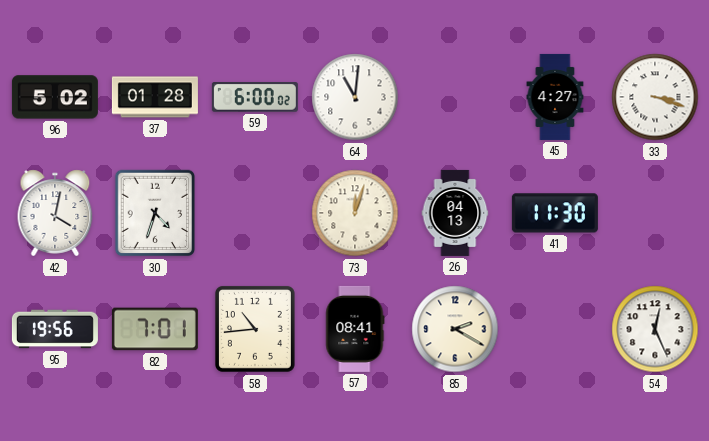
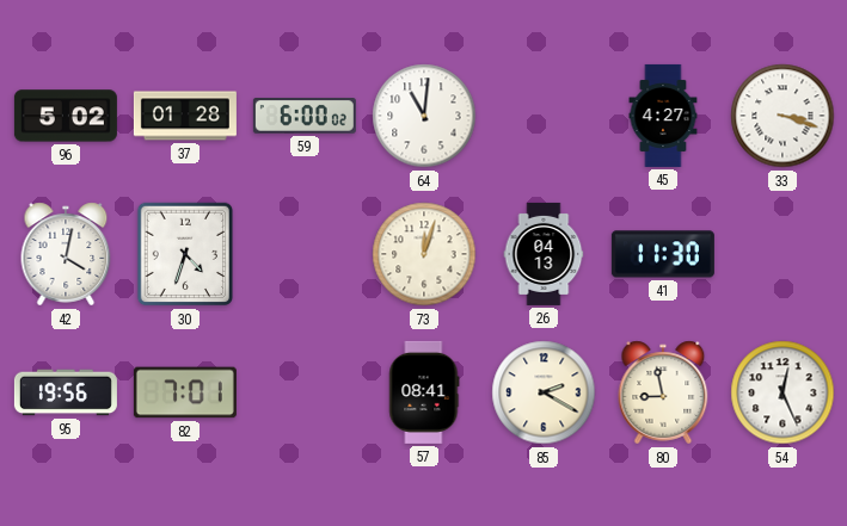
58: 10:44 -> none (255, 329)
80: none -> 8:58 (663, 392)
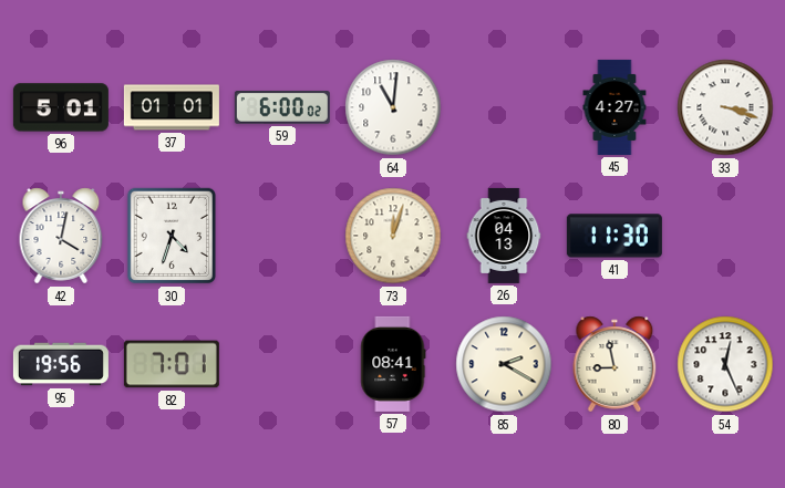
96: 5:02 -> 5:01 (61, 107)
37: 01:28 -> 01:01 (172, 107)
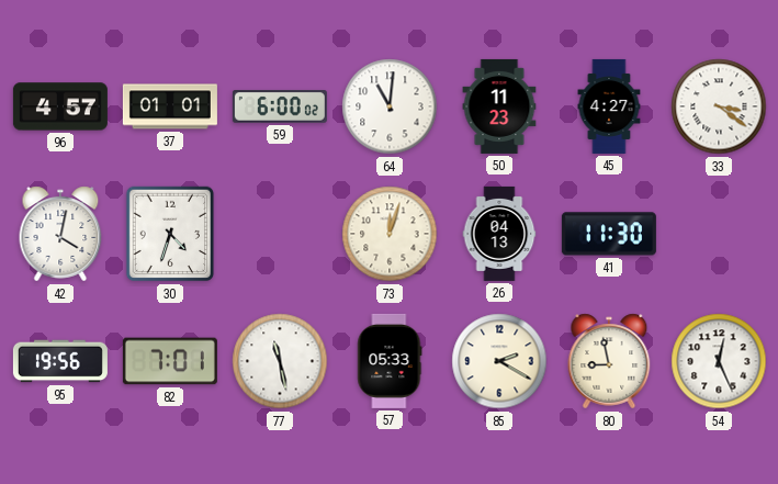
96: 5:01 -> 4:57 (60, 106)
50: none -> 11:23 (499, 106)
33: 3:18 -> 3:21 (719, 106)
77: none -> 11:28 (280, 361)
57: 08:41 -> 05:33 (390, 361)
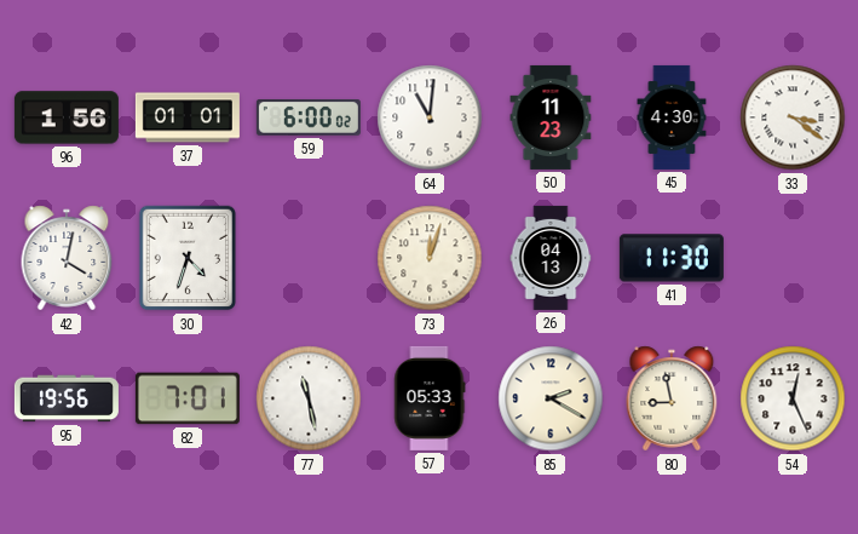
96: 4:57 -> 1:56 (67, 117)
45: 4:27 -> 4:30 (672, 117)
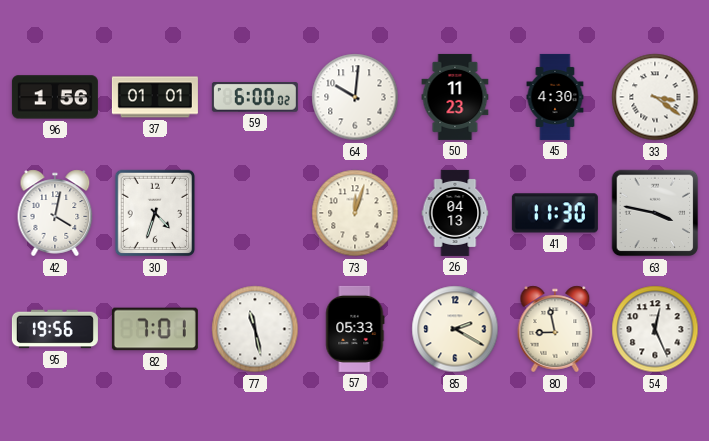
64: 11:01 -> 10:01 (355, 97)
63: none -> 3:47 (655, 213)
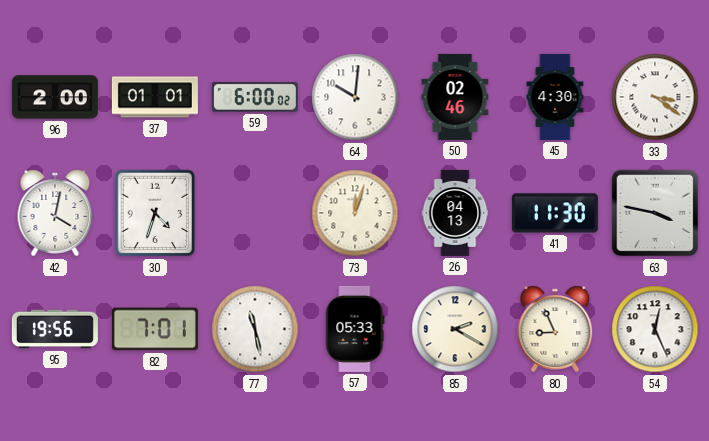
96: 1:56 -> 2:00 (55, 97)
50: 11:23 -> 02:46 (455, 97)
80: 8:58 -> 8:56 (555, 329)
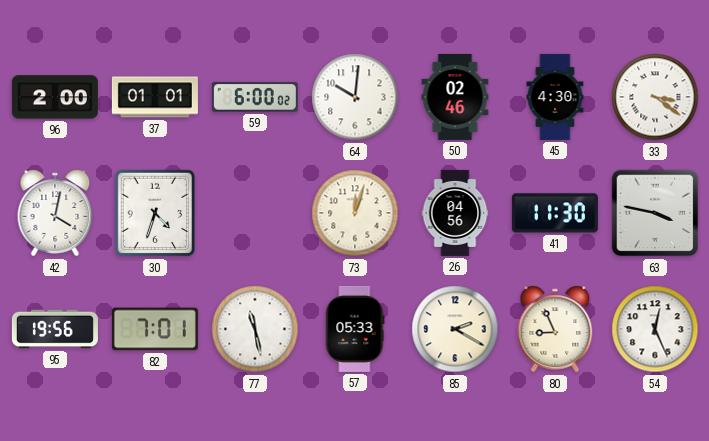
26: 04:13 -> 04:56 (455, 213)
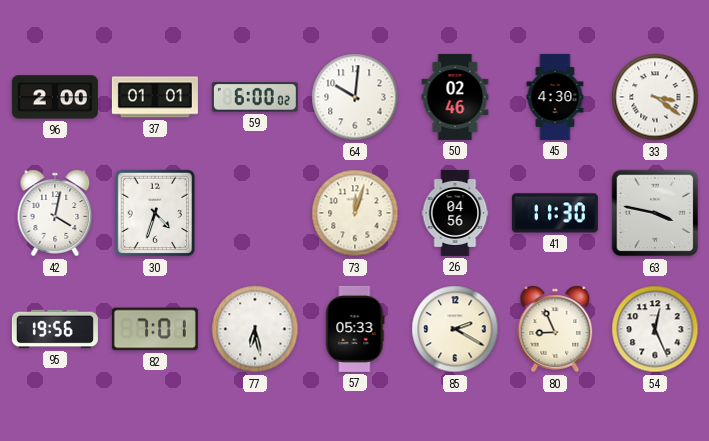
77: 11:28 -> 6:28 (255, 329)
